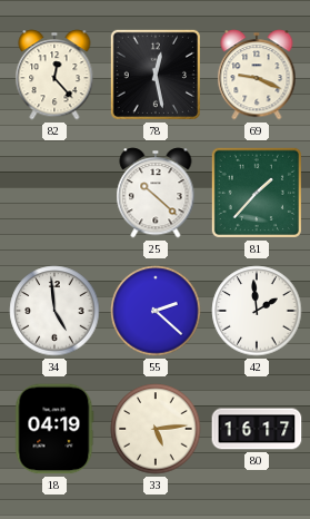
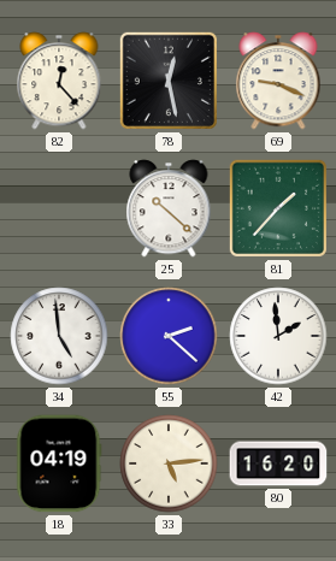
80: 16:17 -> 16:20 (278, 463)
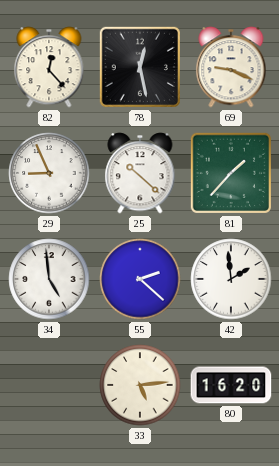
29: none -> 8:56 (49, 173)
18: 04:19 -> none (59, 463)
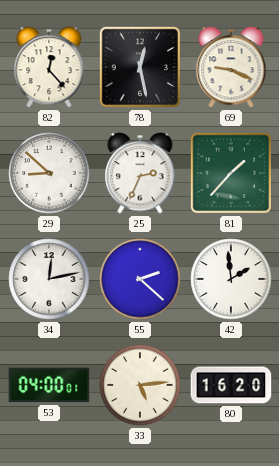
29: 8:56 -> 8:52 (49, 173)
25: 10:22 -> 2:34 (140, 173)
34: 4:59 -> 12:13 (49, 279)
53: none -> 04:00 (49, 385)
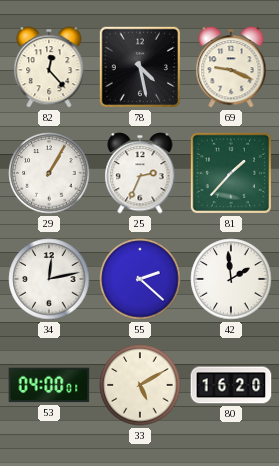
78: 12:28 -> 4:28 (140, 67)
29: 8:52 -> 1:05 (49, 173)
33: 5:14 -> 5:10 (140, 385)
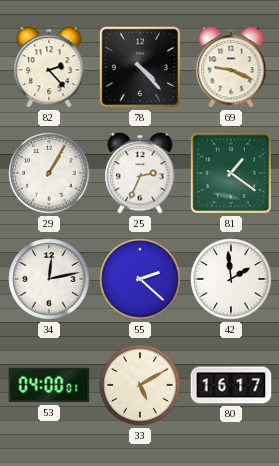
82: 12:23 -> 2:23 (49, 67)
78: 4:28 -> 4:23 (140, 67)
81: 1:37 -> 1:21 (231, 173)
80: 16:20 -> 16:17 (231, 385)
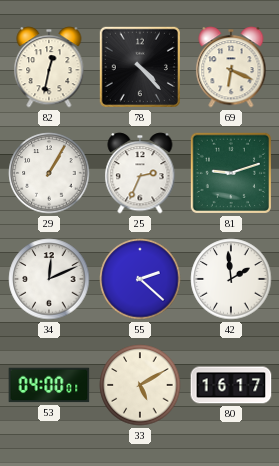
82: 2:23 -> 12:32 (49, 67)
69: 9:19 -> 6:19 (231, 67)
81: 1:21 -> 9:12 (231, 173)
34: 12:13 -> 12:11 (49, 279)
